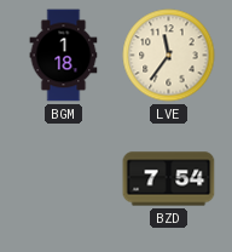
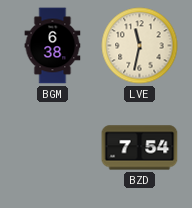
BGM: 1:18 -> 6:38 (53, 46)
LVE: 11:36 -> 11:32 (140, 46)
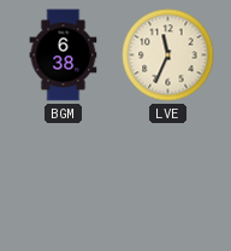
LVE: 11:32 -> 11:34 (168, 56)
BZD: 7:54 -> none (140, 148)
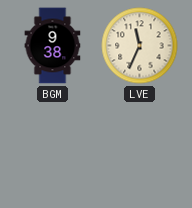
BGM: 6:38 -> 9:38 (53, 46)
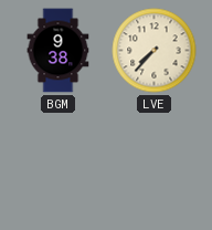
LVE: 11:34 -> 7:37 (155, 51)
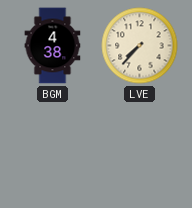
BGM: 9:38 -> 4:38 (53, 46)
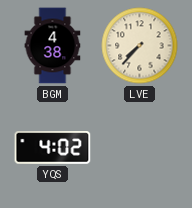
YQS: none -> 4:02 (53, 148)
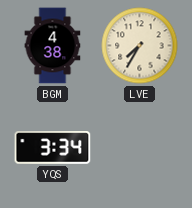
LVE: 7:37 -> 7:35 (140, 46)
YQS: 4:02 -> 3:34 (53, 148)
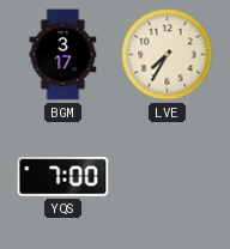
BGM: 4:38 -> 3:17 (63, 55)
YQS: 3:34 -> 7:00 (63, 177)
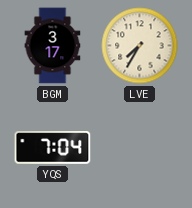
YQS: 7:00 -> 7:04 (53, 148)
